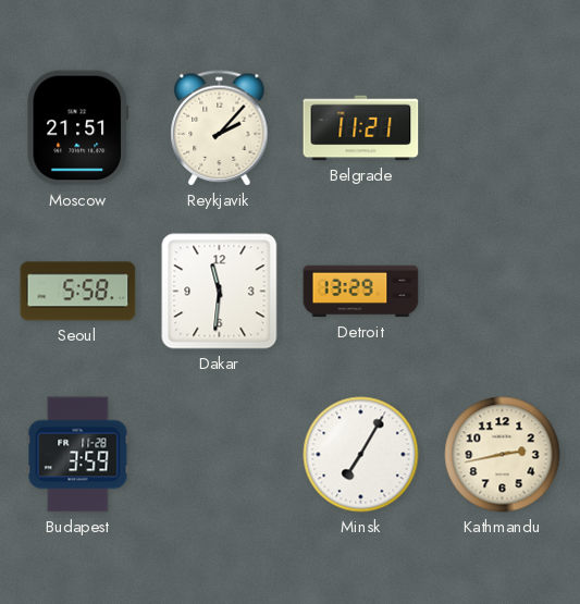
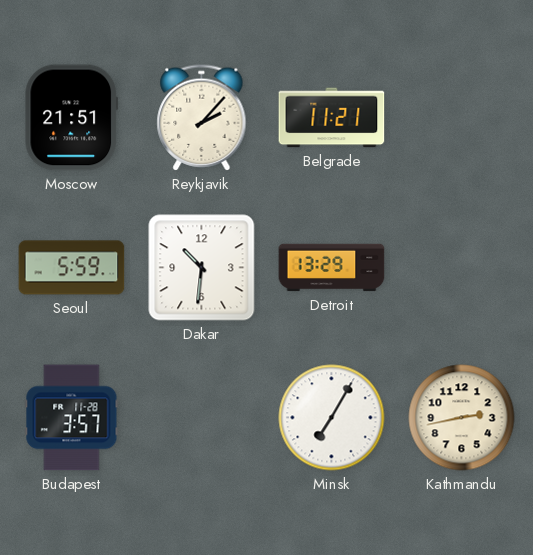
Seoul: 5:58 -> 5:59 (72, 268)
Dakar: 11:31 -> 10:31 (202, 268)
Budapest: 3:59 -> 3:57 (72, 418)
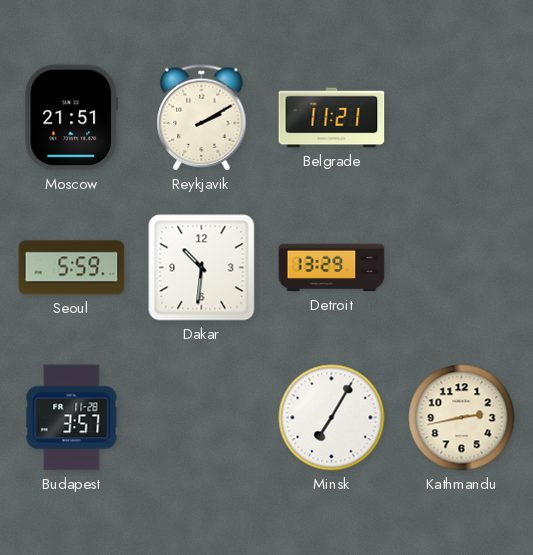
Reykjavik: 2:07 -> 2:10 (202, 118)
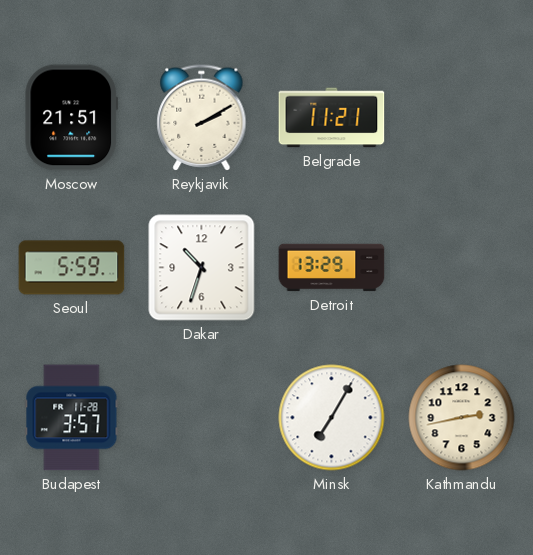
Dakar: 10:31 -> 10:33 (202, 268)
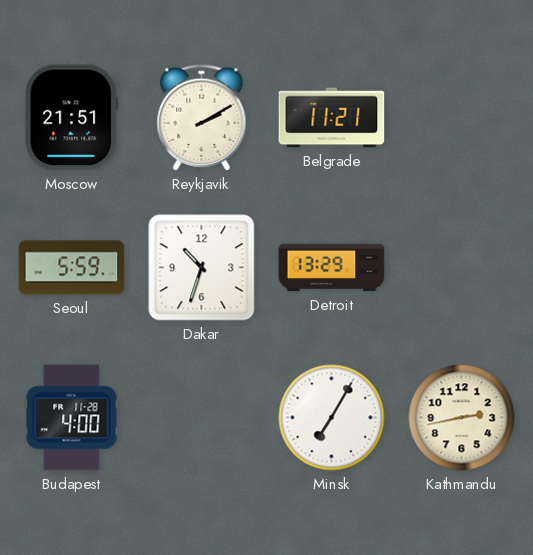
Budapest: 3:57 -> 4:00 (72, 418)
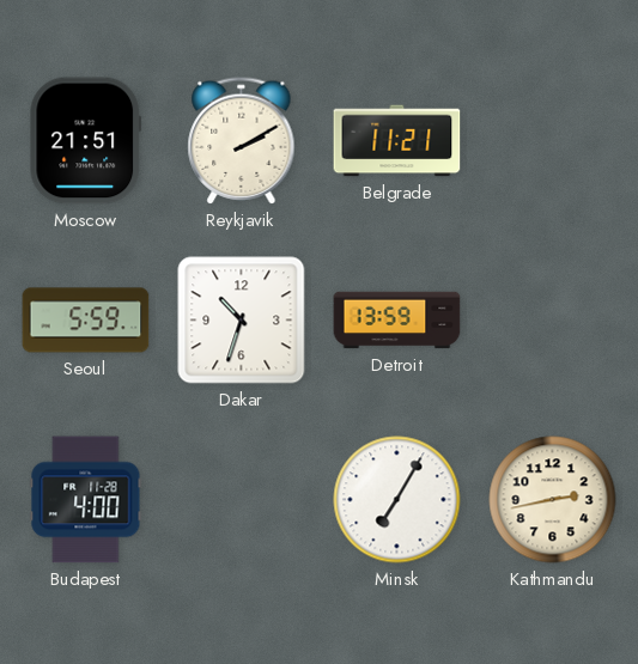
Detroit: 13:29 -> 13:59 (397, 321)
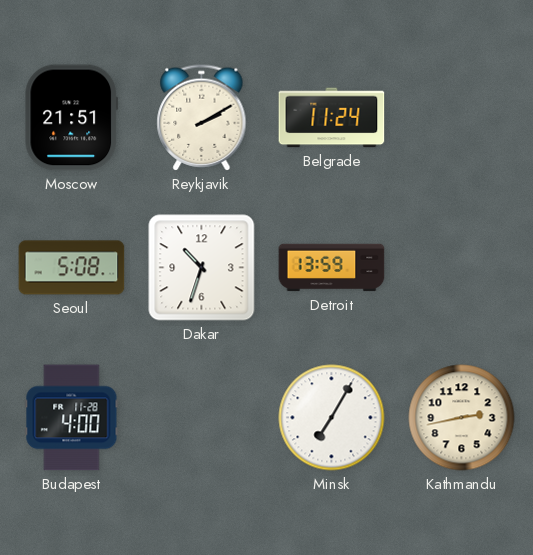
Belgrade: 11:21 -> 11:24 (332, 118)
Seoul: 5:59 -> 5:08 (72, 268)
